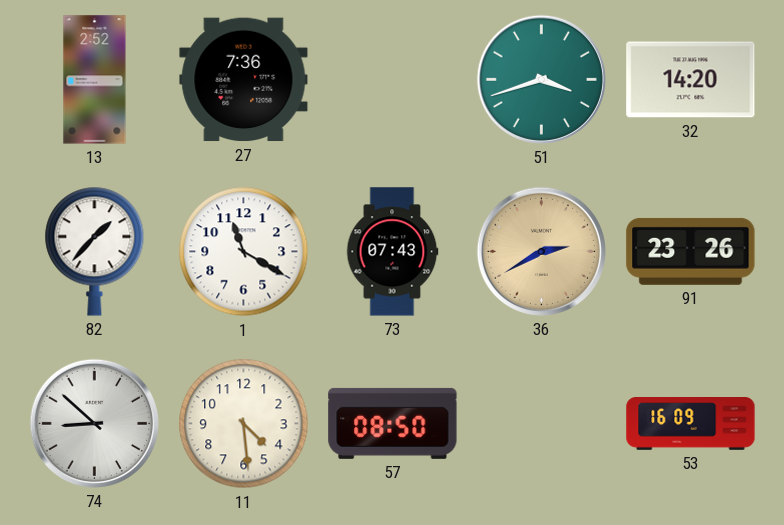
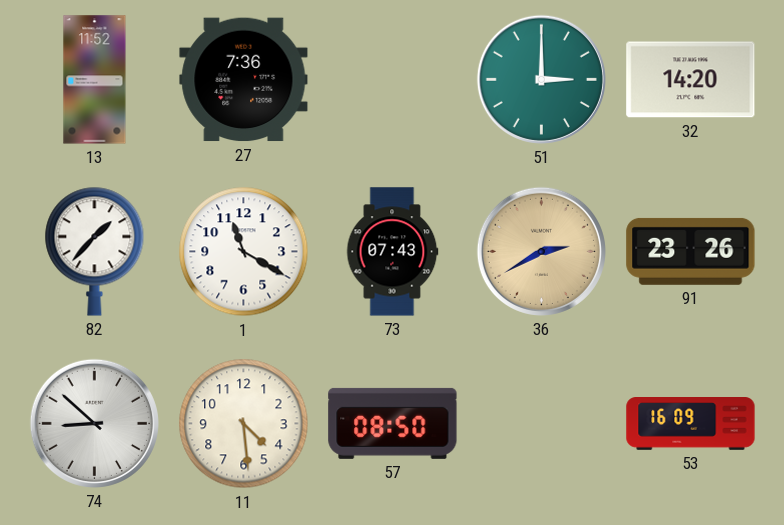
13: 2:52 -> 11:52 (95, 80)
51: 3:42 -> 3:00 (541, 79)
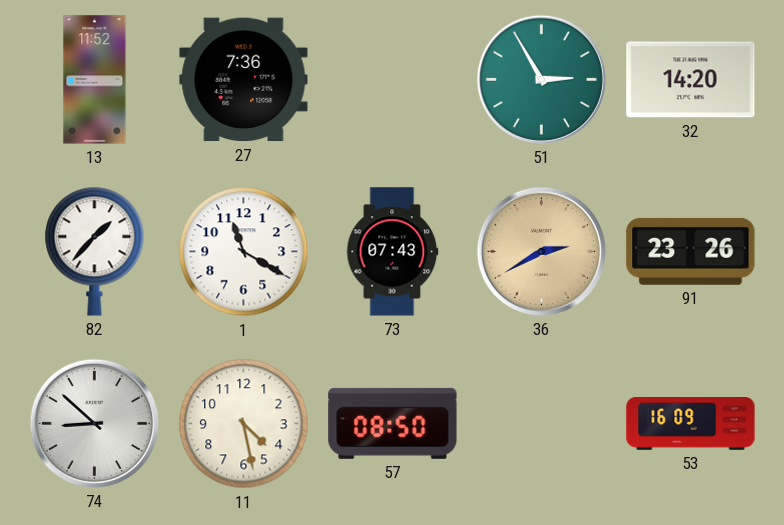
51: 3:00 -> 2:55 (541, 79)
11: 4:29 -> 4:28 (244, 424)
